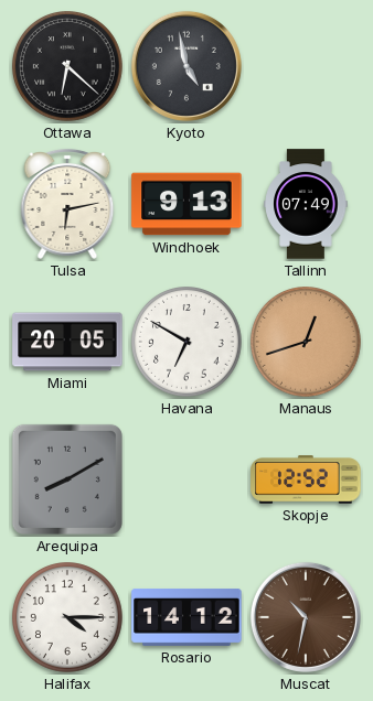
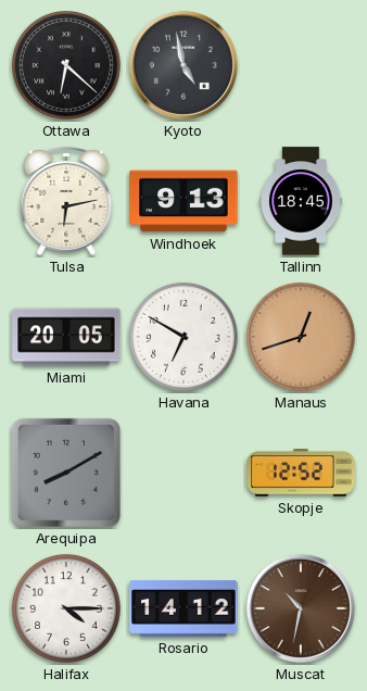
Tallinn: 07:49 -> 18:45 (301, 201)
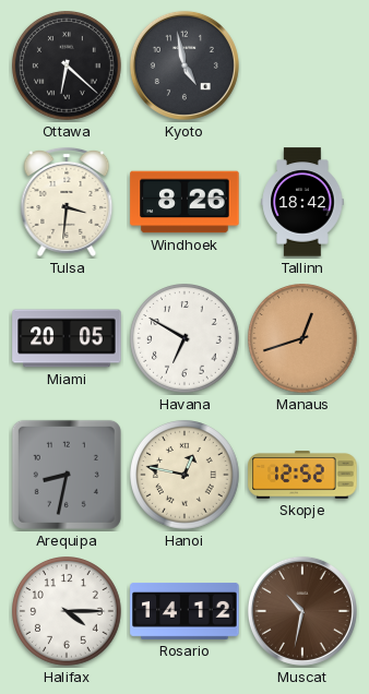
Tulsa: 6:13 -> 3:31 (67, 202)
Windhoek: 9:13 -> 8:26 (184, 202)
Tallinn: 18:45 -> 18:42 (302, 202)
Arequipa: 8:10 -> 8:32 (67, 475)
Hanoi: none -> 12:47 (186, 476)
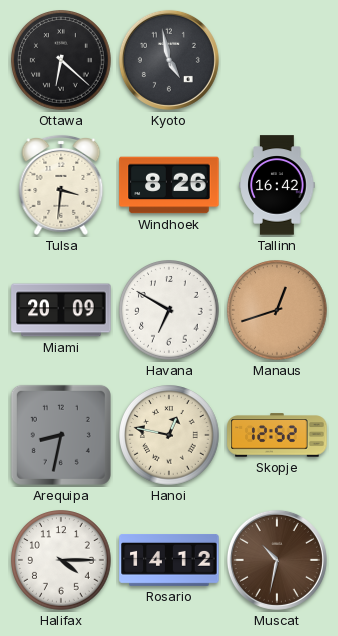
Tallinn: 18:42 -> 16:42 (277, 185)
Miami: 20:05 -> 20:09 (61, 310)
